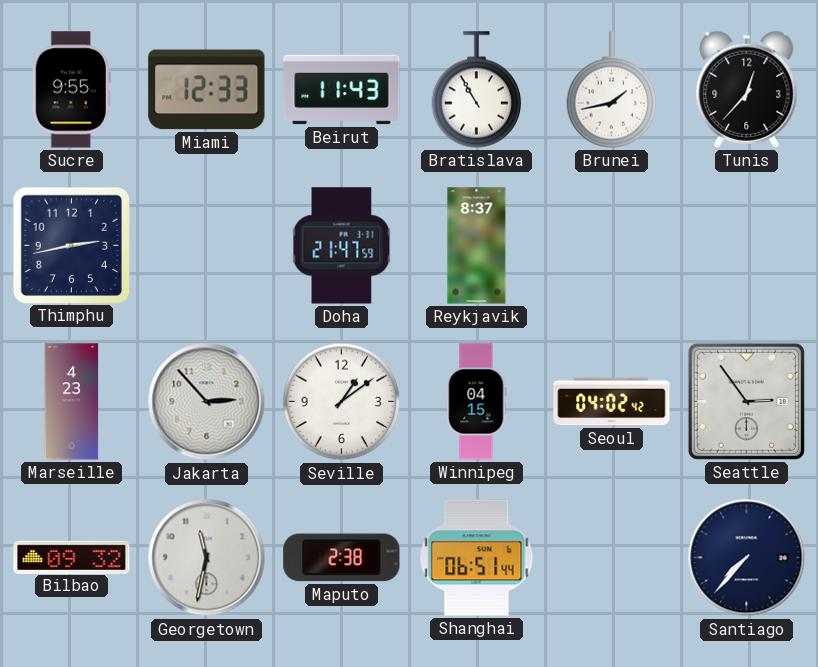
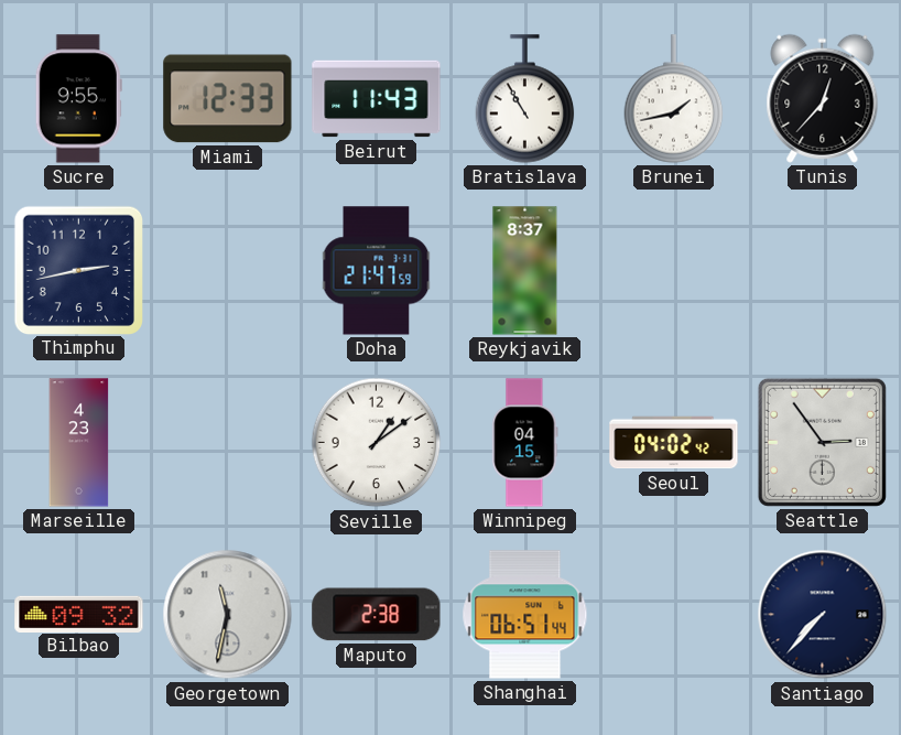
Jakarta: 2:53 -> none (207, 402)
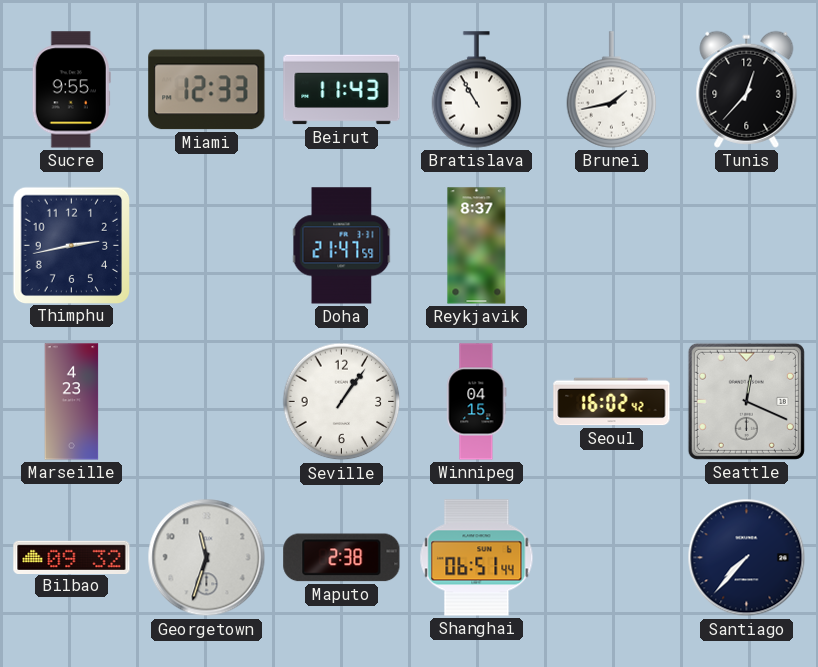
Seville: 1:09 -> 1:06 (342, 402)
Seoul: 04:02 -> 16:02 (612, 402)
Seattle: 2:54 -> 12:19 (746, 401)
Georgetown: 11:32 -> 11:33 (207, 558)
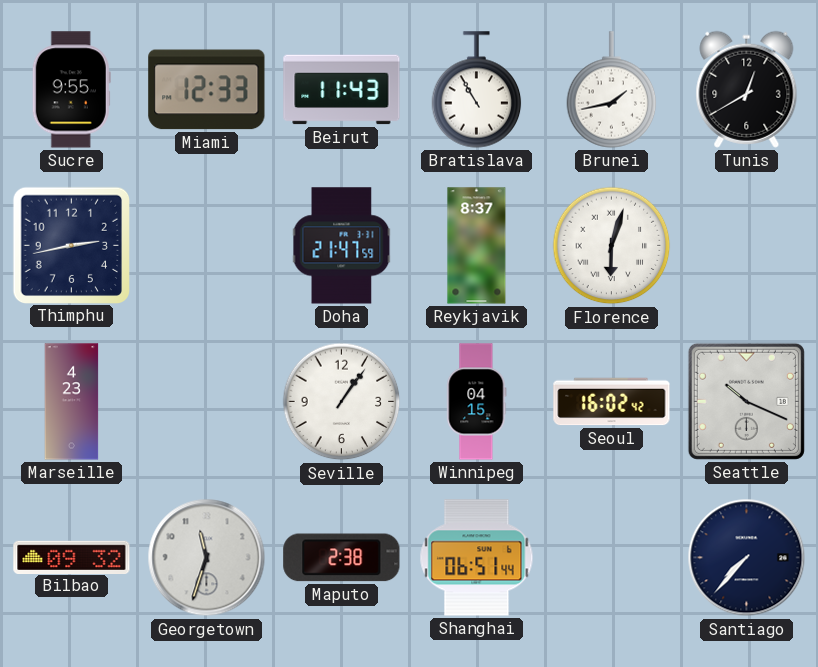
Tunis: 12:37 -> 12:40 (747, 89)
Florence: none -> 6:03 (612, 246)
Seattle: 12:19 -> 10:19 (746, 401)
